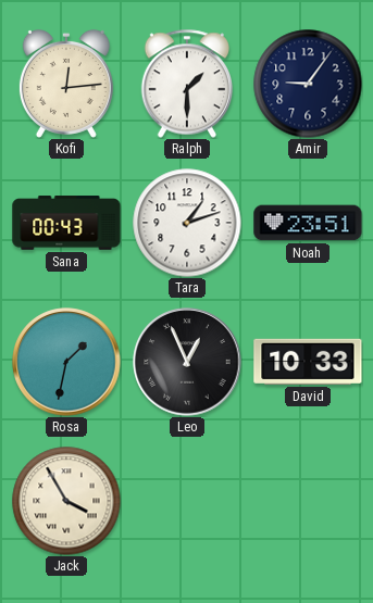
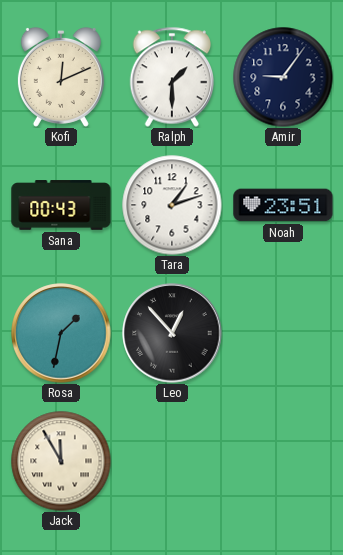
Kofi: 12:14 -> 12:11 (61, 77)
Leo: 12:56 -> 12:53 (172, 333)
David: 10:33 -> none (308, 362)
Jack: 3:55 -> 11:55 (61, 461)
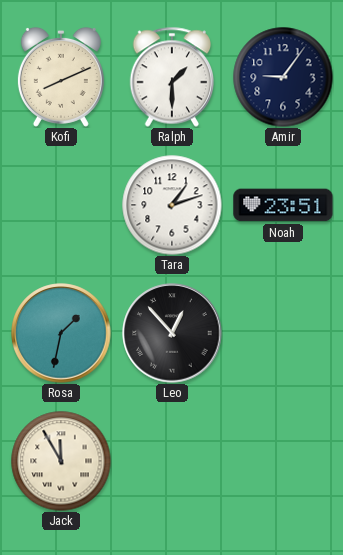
Kofi: 12:11 -> 8:11 (61, 77)
Sana: 00:43 -> none (61, 205)
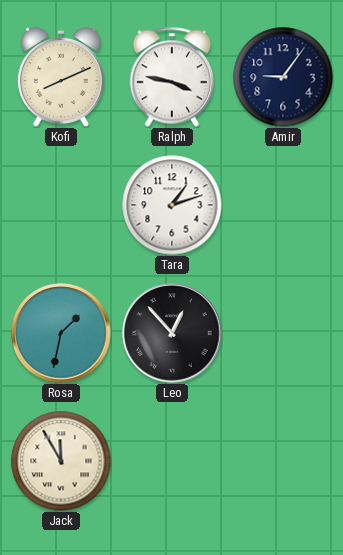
Ralph: 1:30 -> 3:47 (171, 77)
Noah: 23:51 -> none (283, 205)
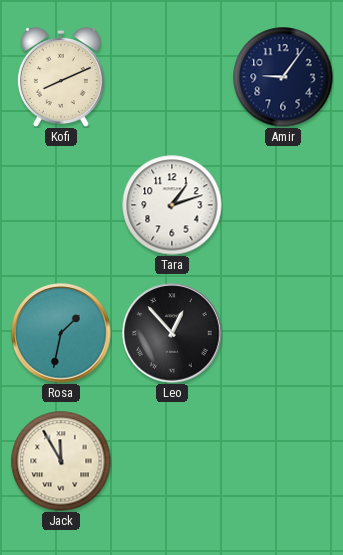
Ralph: 3:47 -> none (171, 77)
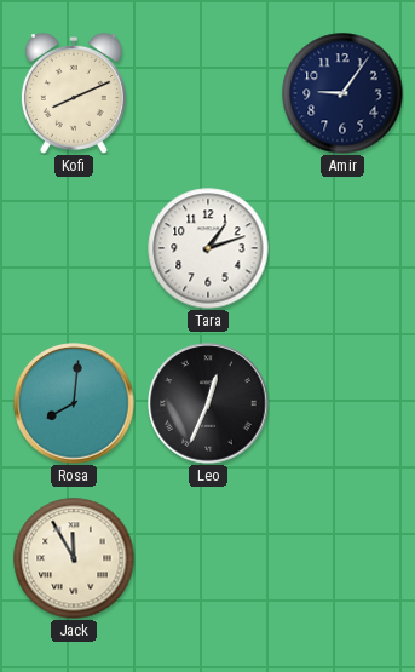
Rosa: 1:32 -> 8:01 (74, 403)
Leo: 12:53 -> 12:34 (208, 403)
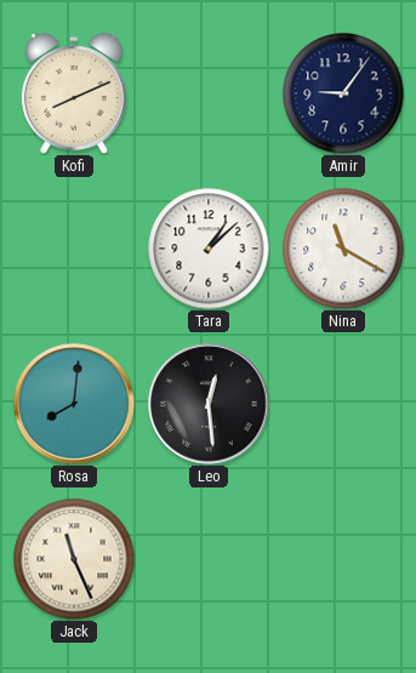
Tara: 1:12 -> 1:08 (209, 249)
Nina: none -> 11:20 (343, 249)
Leo: 12:34 -> 12:29 (209, 404)
Jack: 11:55 -> 11:26 (74, 559)
